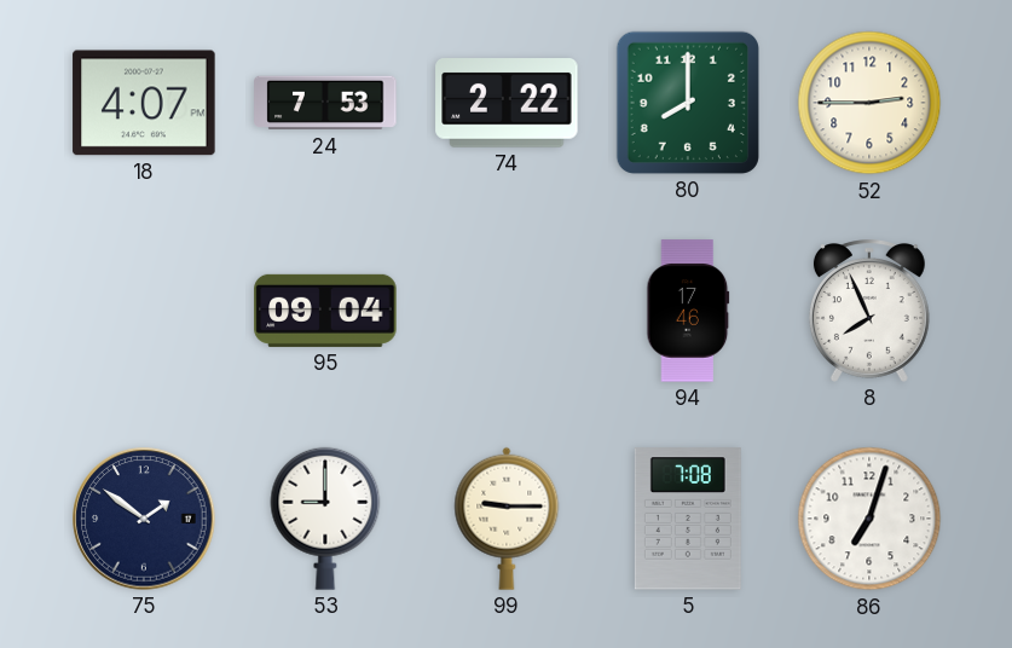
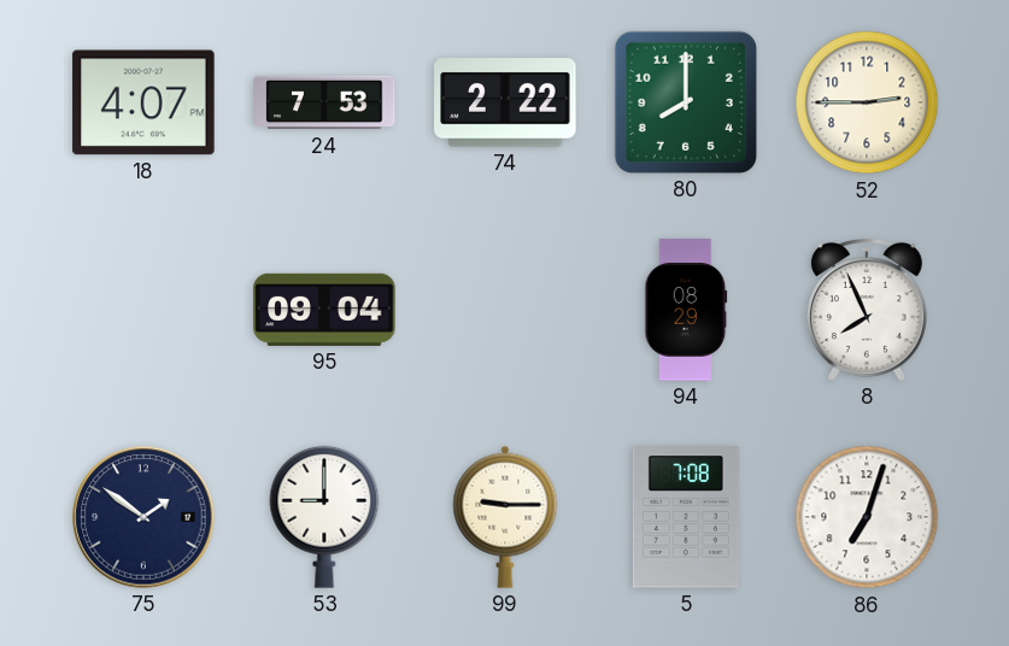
94: 17:46 -> 08:29 (686, 310)
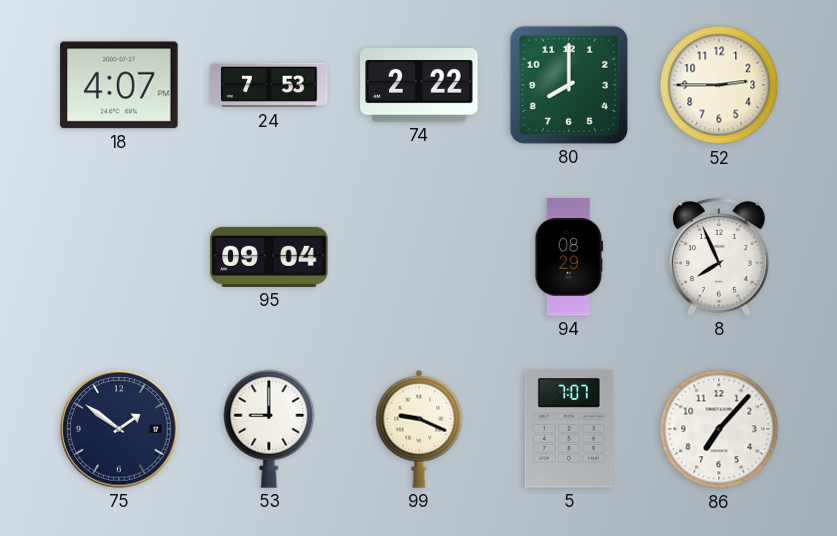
99: 9:15 -> 9:19 (419, 429)
5: 7:08 -> 7:07 (569, 429)
86: 7:03 -> 7:07 (719, 429)
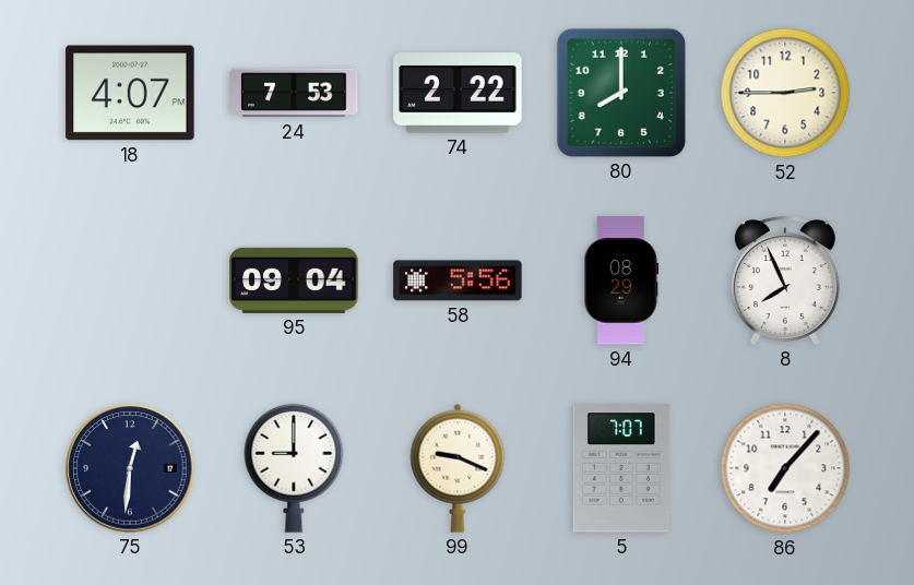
58: none -> 5:56 (458, 280)
75: 1:51 -> 12:31 (130, 468)
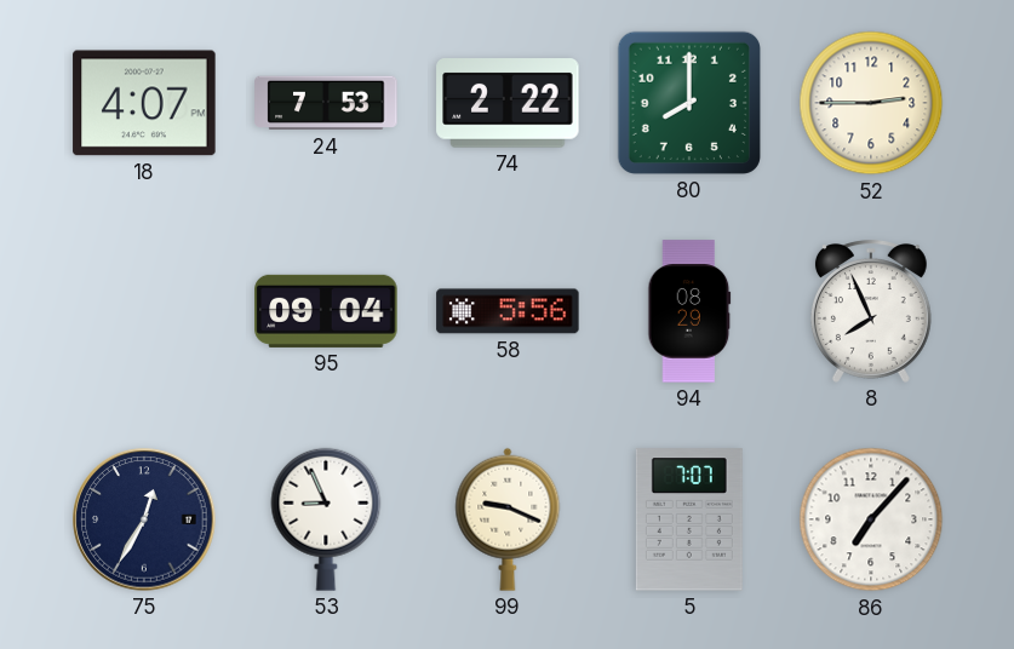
75: 12:31 -> 12:35 (144, 519)
53: 9:00 -> 8:56 (326, 519)
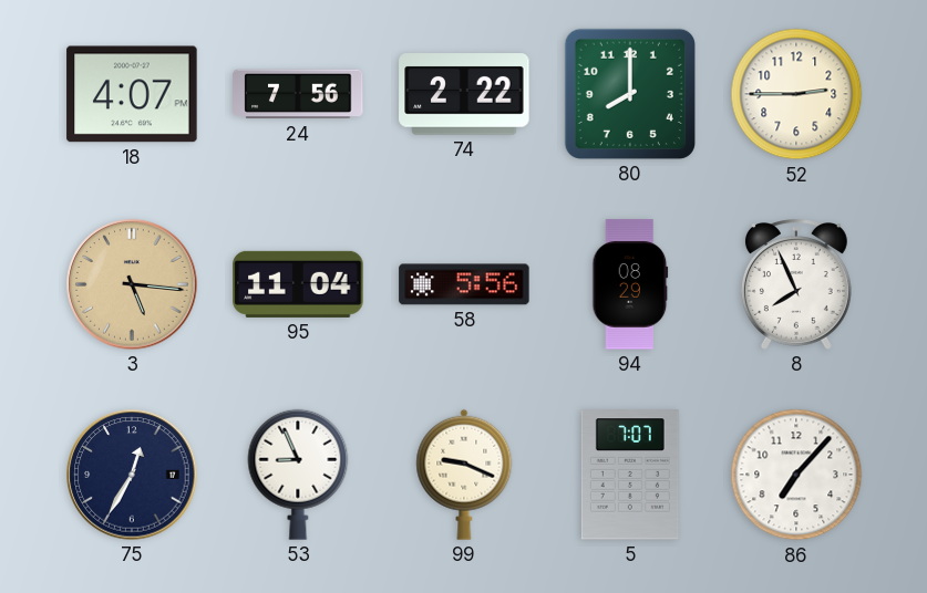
24: 7:53 -> 7:56 (298, 94)
3: none -> 5:16 (132, 284)
95: 09:04 -> 11:04 (298, 284)
